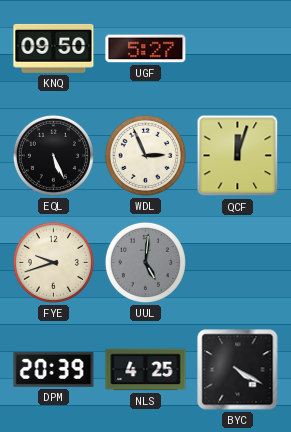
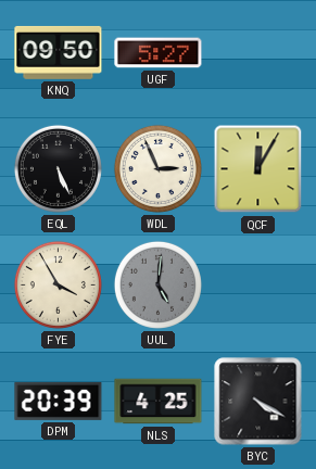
QCF: 12:03 -> 12:05 (258, 169)
FYE: 9:42 -> 3:55 (58, 284)
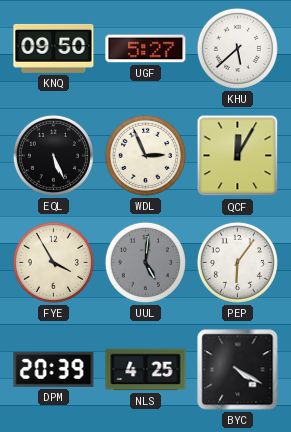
KHU: none -> 5:38 (237, 48)
PEP: none -> 6:06 (237, 262)
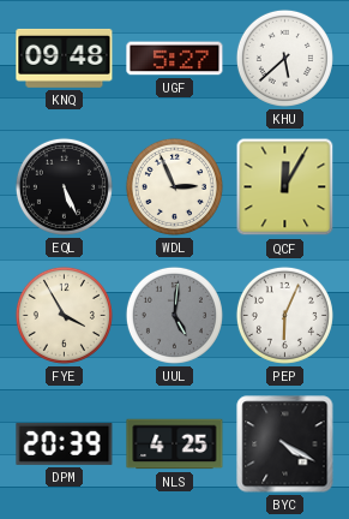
KNQ: 09:50 -> 09:48 (65, 58)
PEP: 6:06 -> 6:04 (284, 315)
